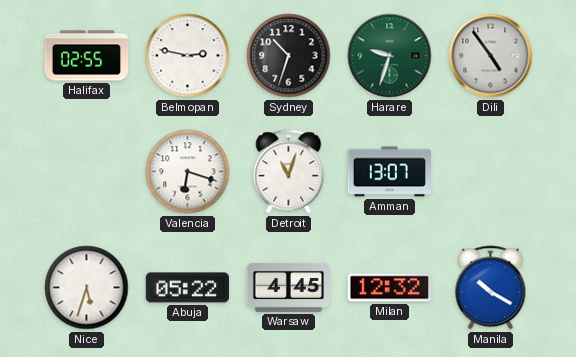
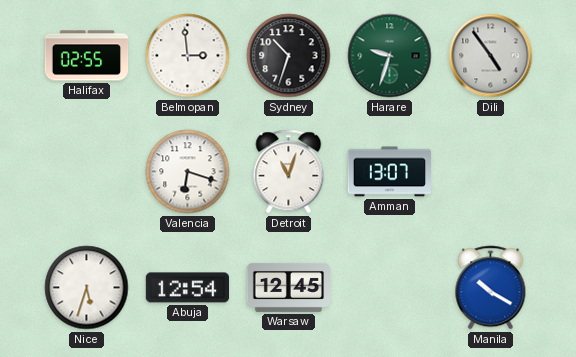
Belmopan: 2:47 -> 2:59 (188, 56)
Abuja: 05:22 -> 12:54 (187, 288)
Warsaw: 4:45 -> 12:45 (289, 288)
Milan: 12:32 -> none (389, 288)
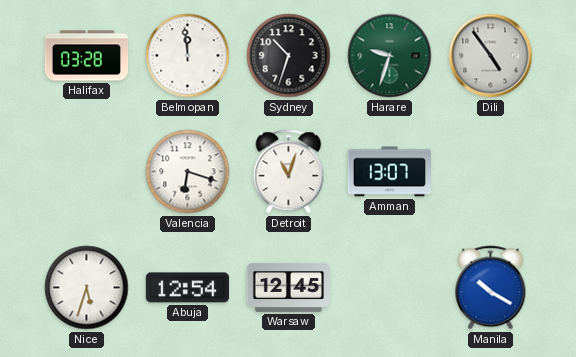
Halifax: 02:55 -> 03:28 (87, 56)
Belmopan: 2:59 -> 11:59 (188, 56)
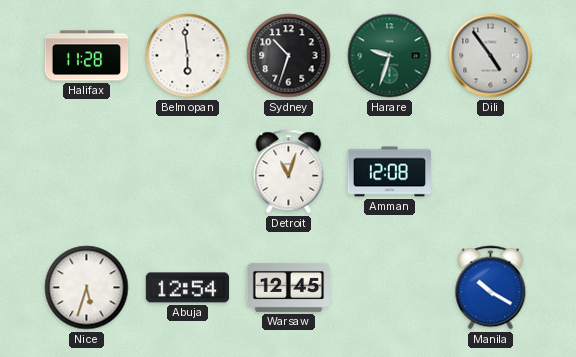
Halifax: 03:28 -> 11:28 (87, 56)
Belmopan: 11:59 -> 5:59 (188, 56)
Valencia: 6:18 -> none (188, 172)
Amman: 13:07 -> 12:08 (389, 172)
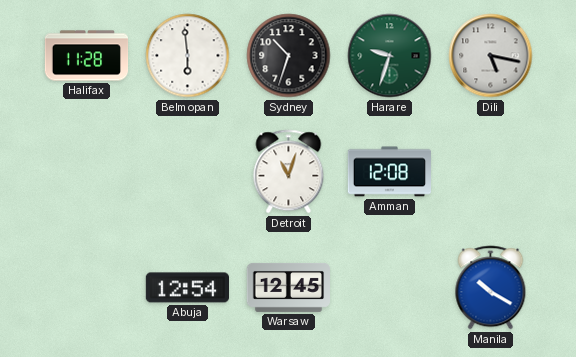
Dili: 4:54 -> 5:17 (491, 56)
Nice: 5:33 -> none (87, 288)
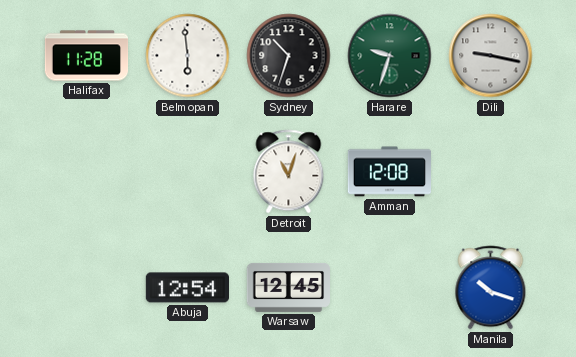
Dili: 5:17 -> 9:17 (491, 56)
Manila: 10:20 -> 10:18 (491, 288)
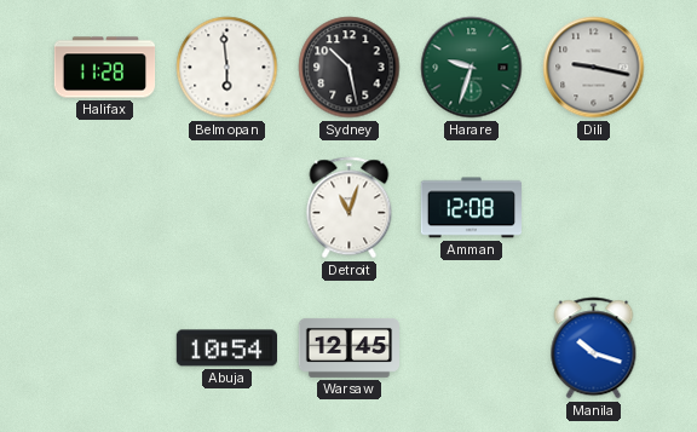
Sydney: 10:33 -> 10:28 (350, 68)
Abuja: 12:54 -> 10:54 (226, 349)
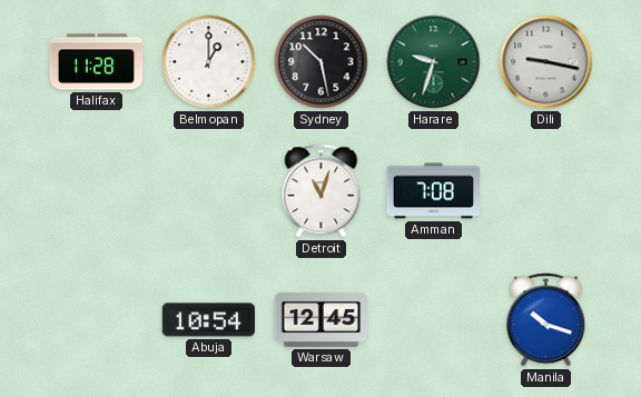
Belmopan: 5:59 -> 1:00 (209, 62)
Amman: 12:08 -> 7:08 (433, 191)
